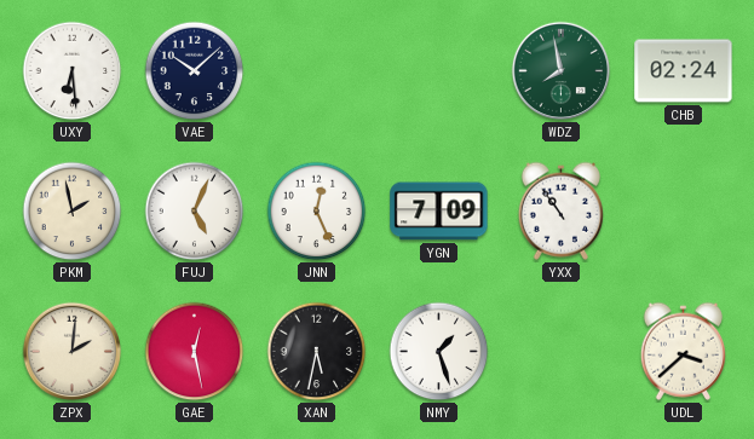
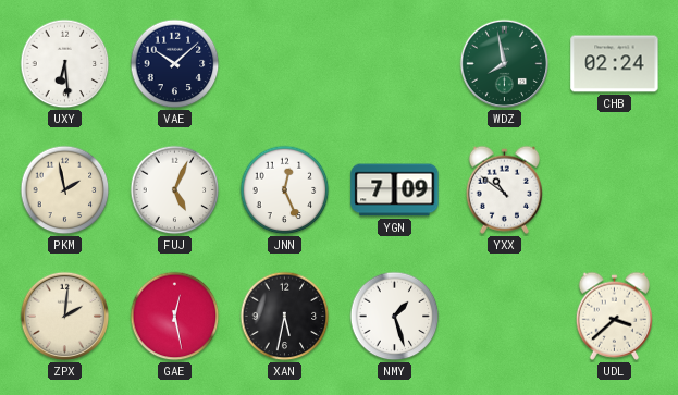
YXX: 10:54 -> 10:51 (504, 189)
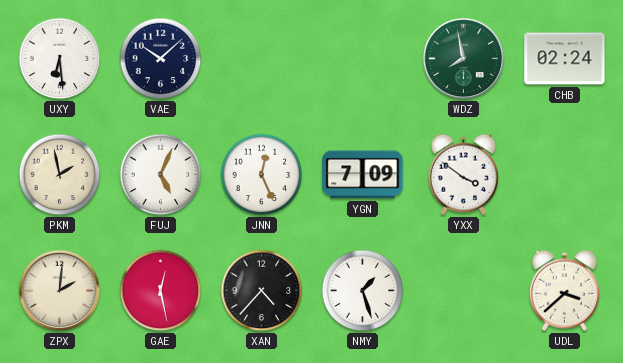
YXX: 10:51 -> 3:51 (463, 174)
XAN: 5:32 -> 4:37 (262, 291)
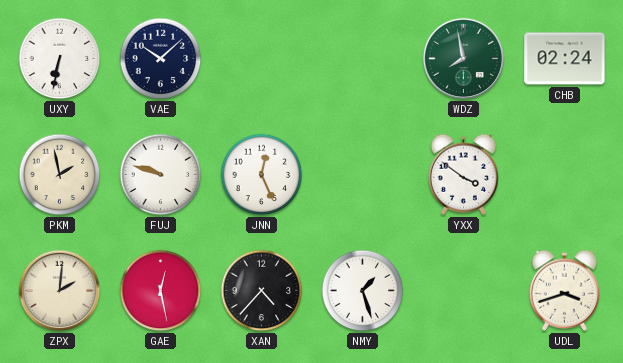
UXY: 6:29 -> 6:32 (60, 59)
FUJ: 5:04 -> 9:48 (161, 175)
YGN: 7:09 -> none (363, 175)
UDL: 3:38 -> 3:42 (564, 290)
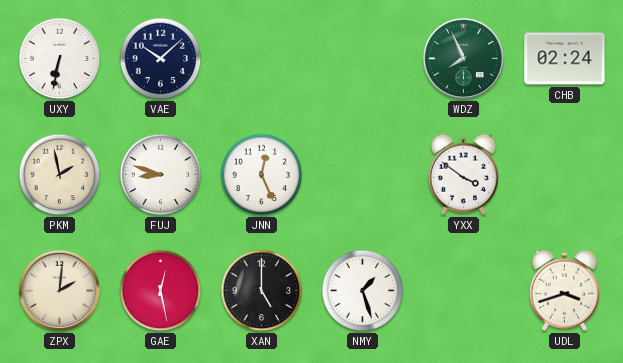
WDZ: 7:58 -> 7:56 (464, 59)
FUJ: 9:48 -> 8:48 (161, 175)
XAN: 4:37 -> 5:00 (262, 291)
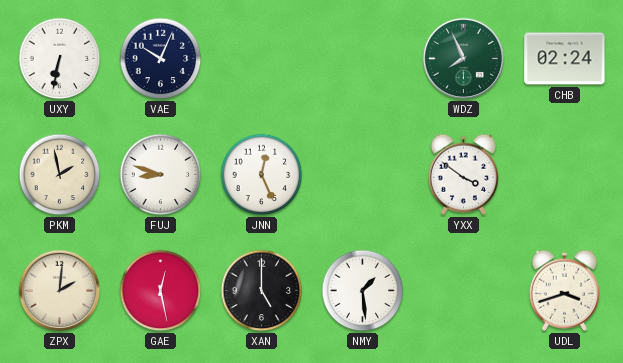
VAE: 10:08 -> 10:04 (161, 59)
NMY: 1:27 -> 1:29 (363, 291)
